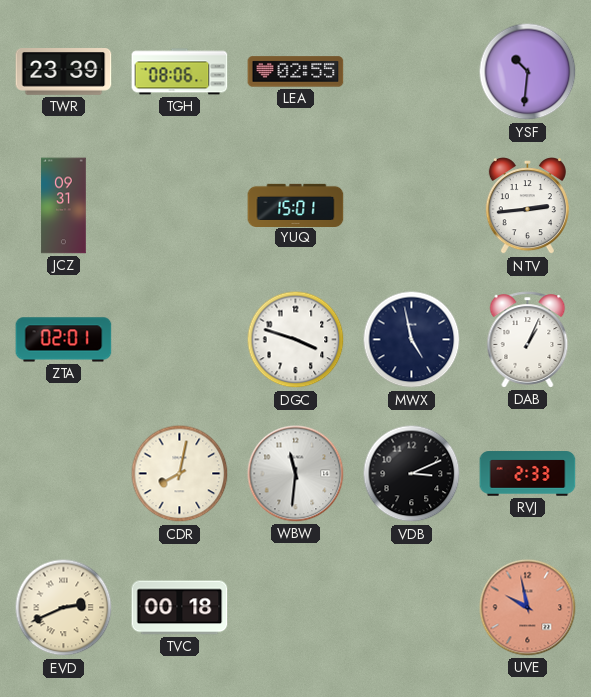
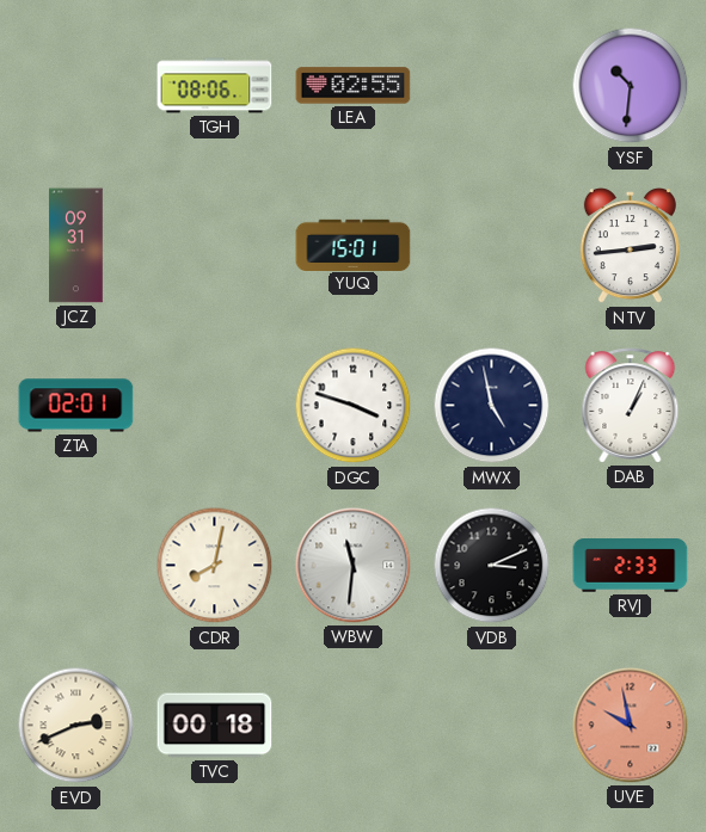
TWR: 23:39 -> none (64, 72)
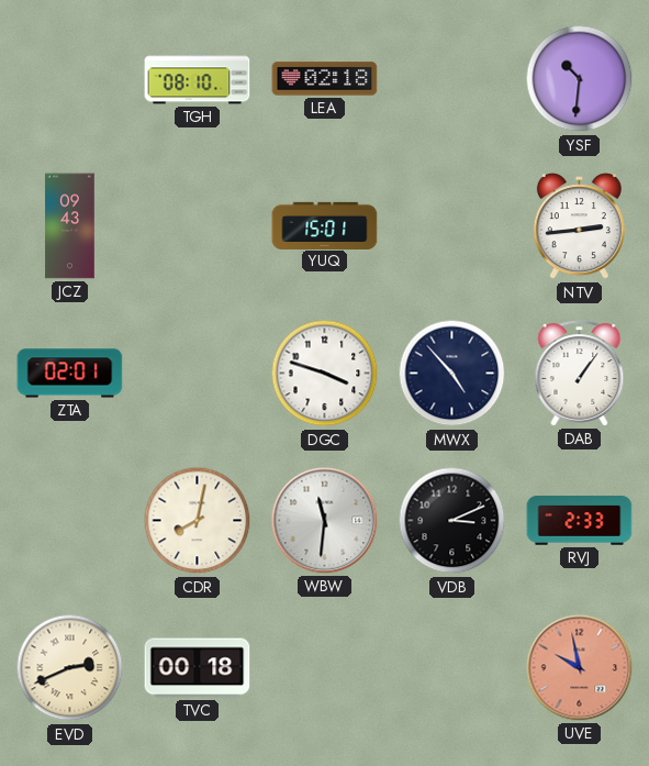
TGH: 08:06 -> 08:10 (198, 79)
LEA: 02:55 -> 02:18 (325, 79)
JCZ: 09:31 -> 09:43 (70, 226)
MWX: 4:58 -> 4:53 (452, 374)
DAB: 1:04 -> 1:06 (580, 374)
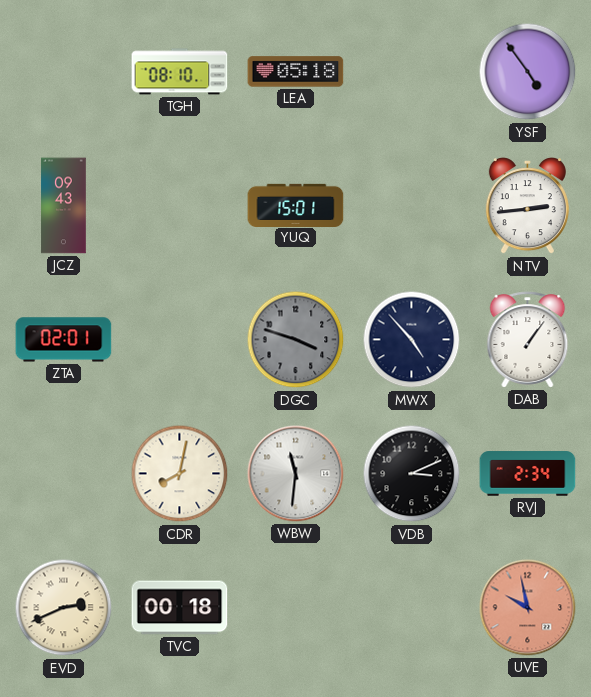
LEA: 02:18 -> 05:18 (296, 72)
YSF: 10:31 -> 4:54 (528, 72)
DGC dial: white -> grey (296, 340)
RVJ: 2:33 -> 2:34 (528, 474)
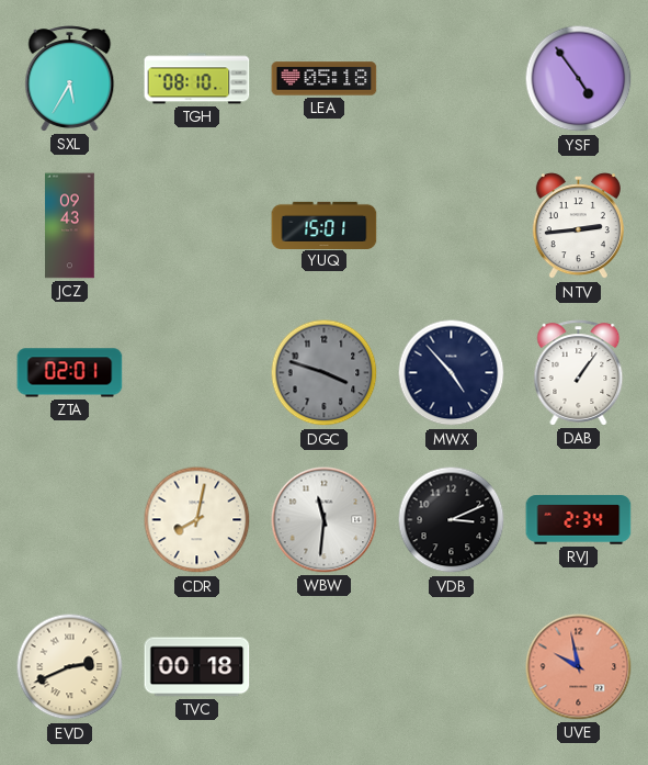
SXL: none -> 5:35 (70, 79)
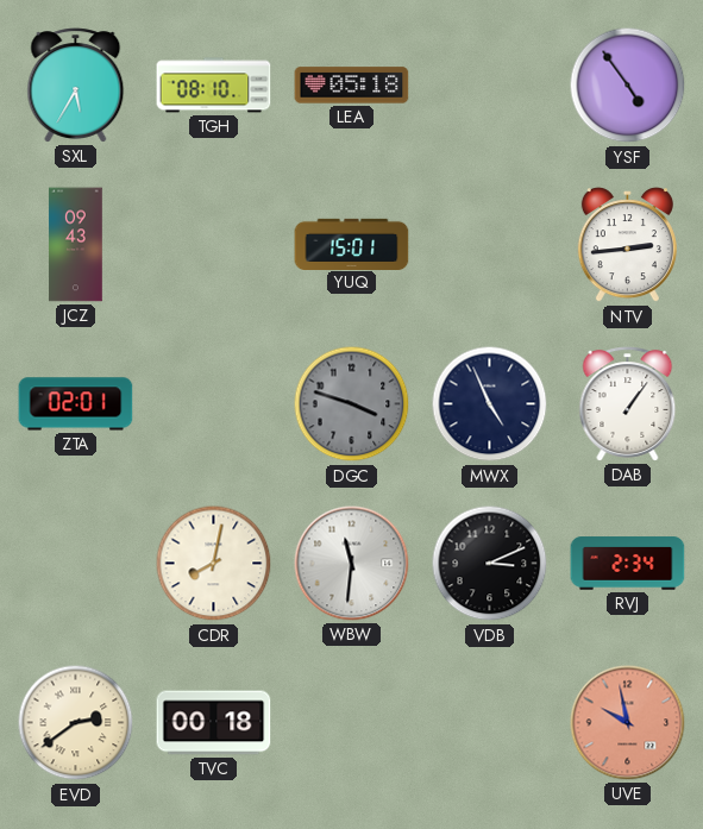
MWX: 4:53 -> 4:56 (490, 404)
EVD: 2:41 -> 2:39 (76, 723)
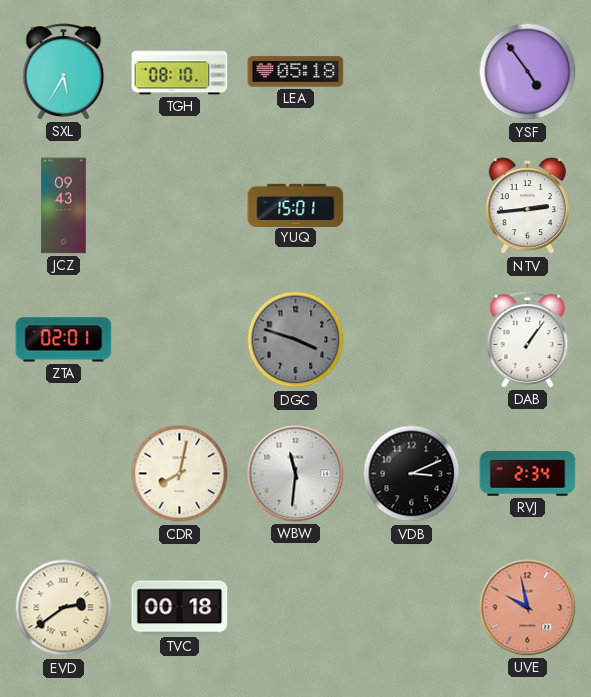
MWX: 4:56 -> none (490, 404)
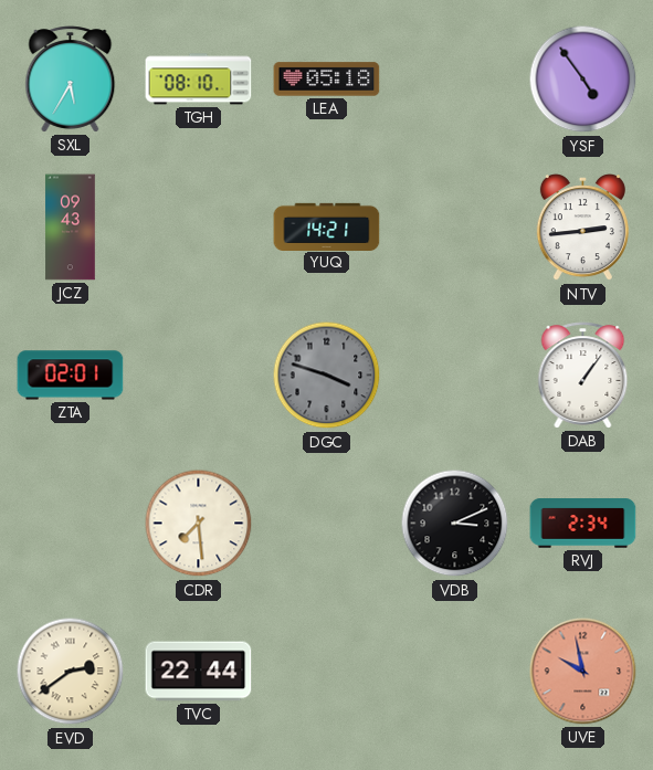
YUQ: 15:01 -> 14:21 (327, 226)
CDR: 8:02 -> 7:29 (199, 524)
WBW: 11:31 -> none (296, 474)
TVC: 00:18 -> 22:44 (199, 672)
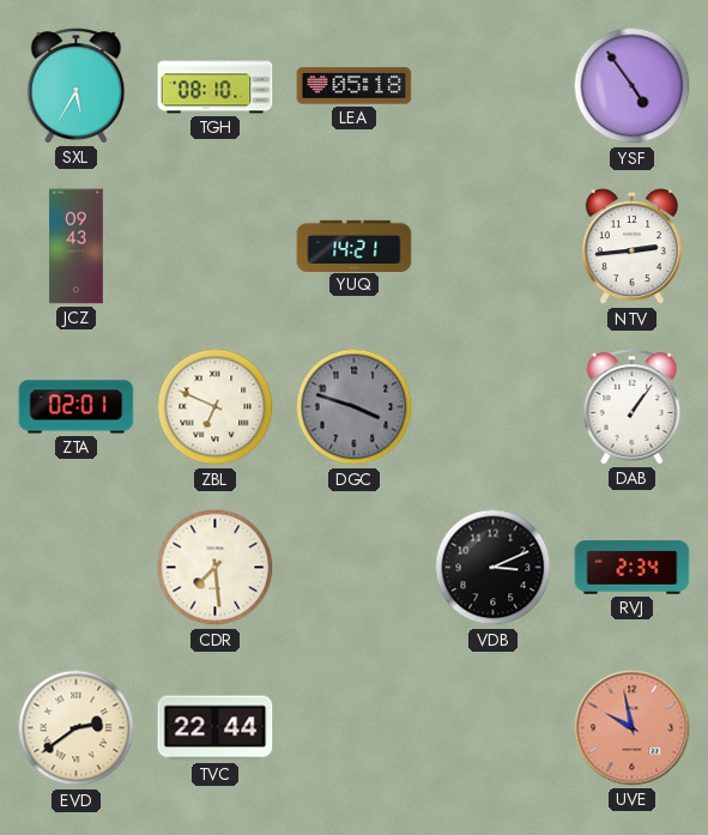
ZBL: none -> 6:49 (216, 407)
